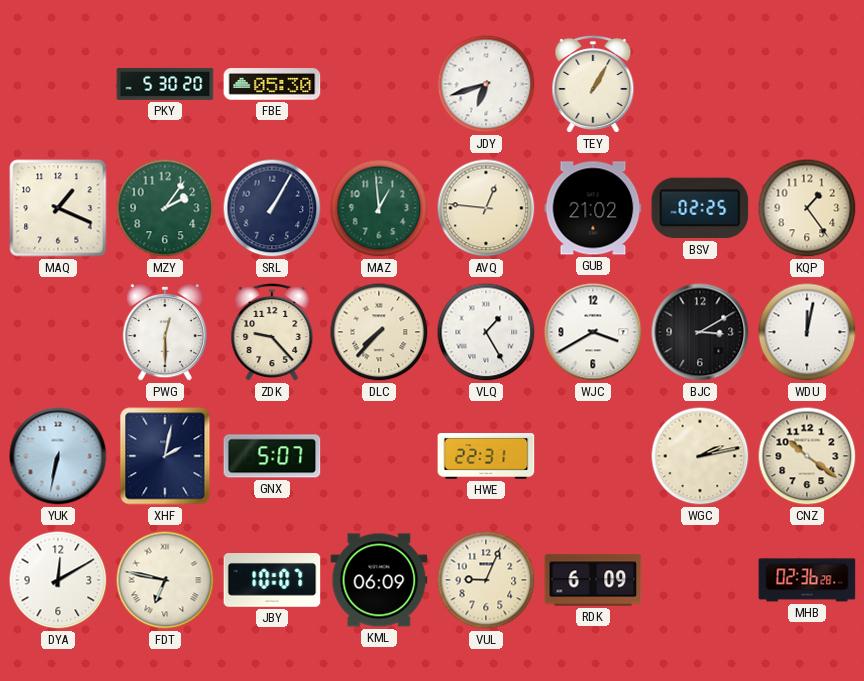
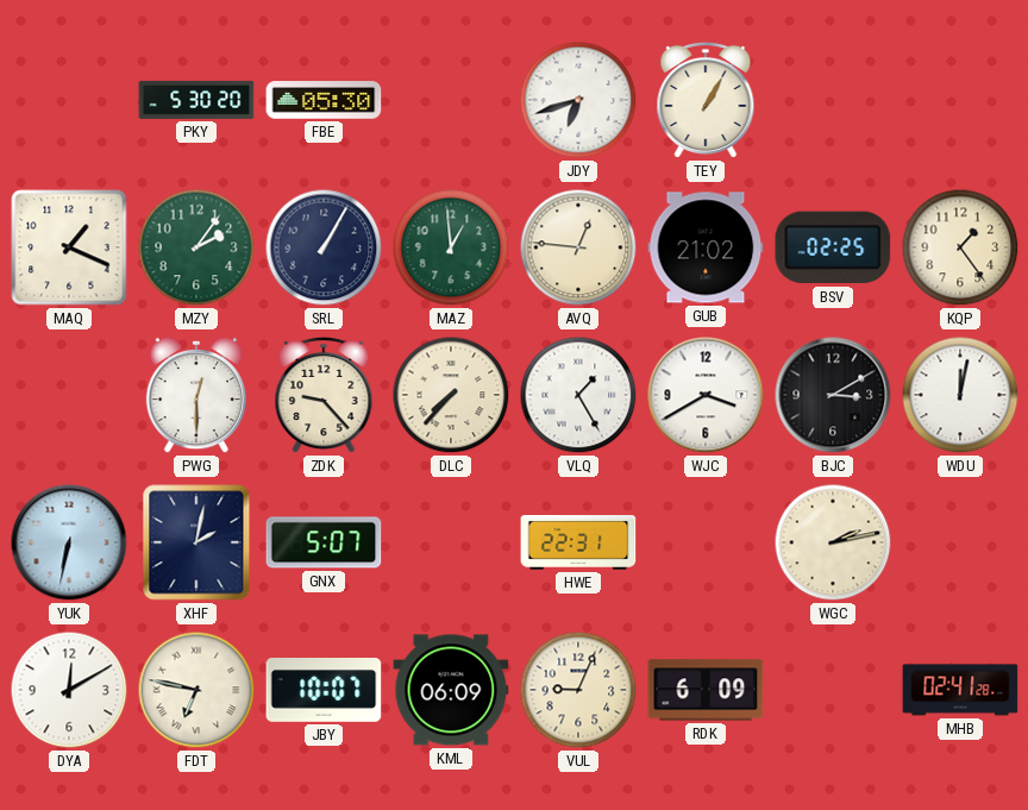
CNZ: 10:21 -> none (807, 456)
MHB: 02:36 -> 02:41 (960, 690)
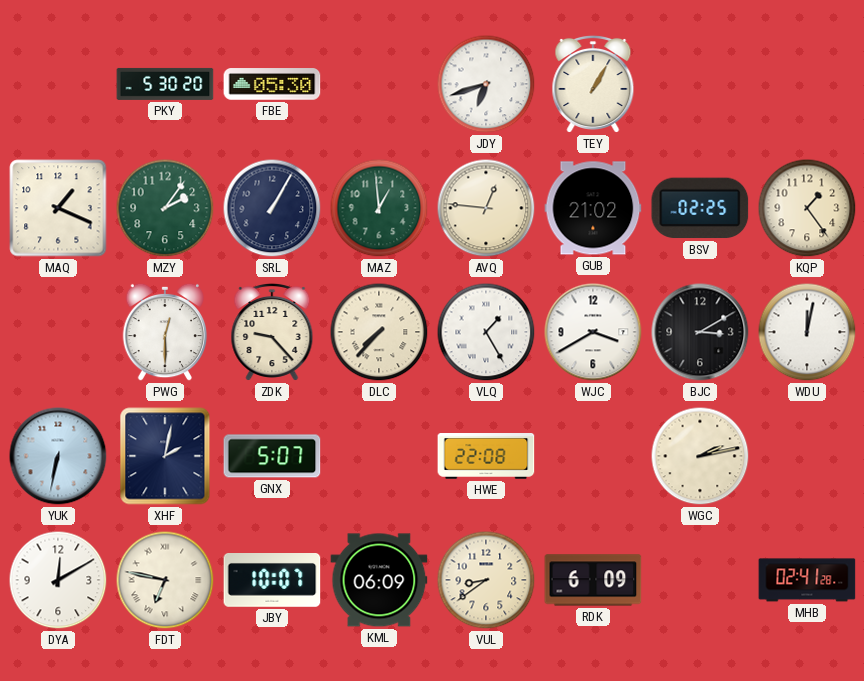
HWE: 22:31 -> 22:08 (486, 457)
VUL: 9:04 -> 8:39 (486, 580)
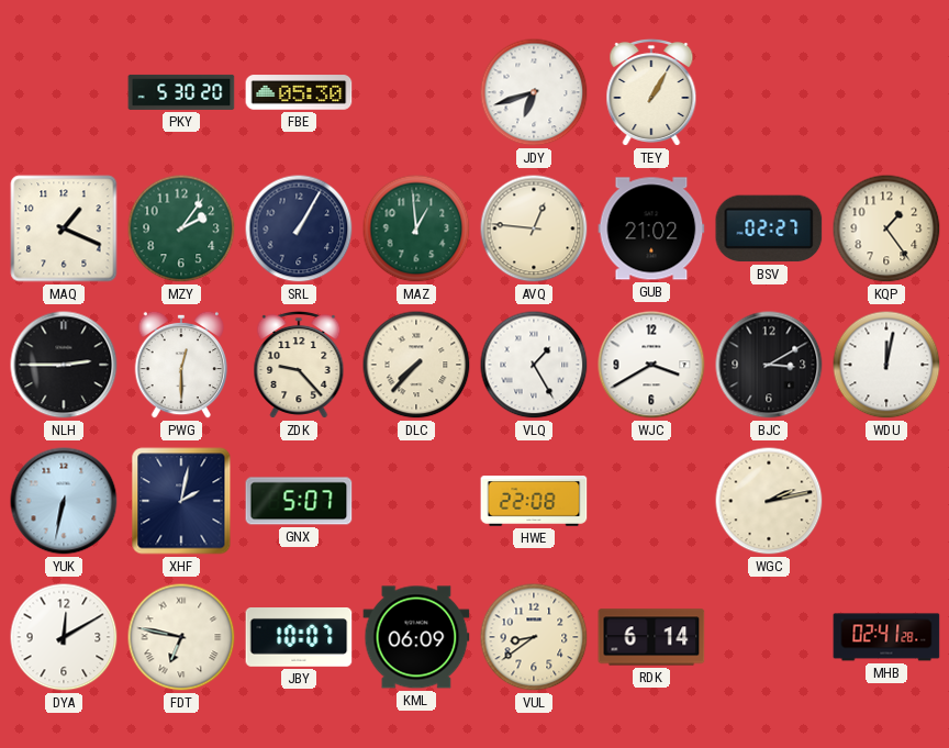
BSV: 02:25 -> 02:27 (769, 228)
NLH: none -> 2:45 (64, 365)
RDK: 6:09 -> 6:14 (651, 637)
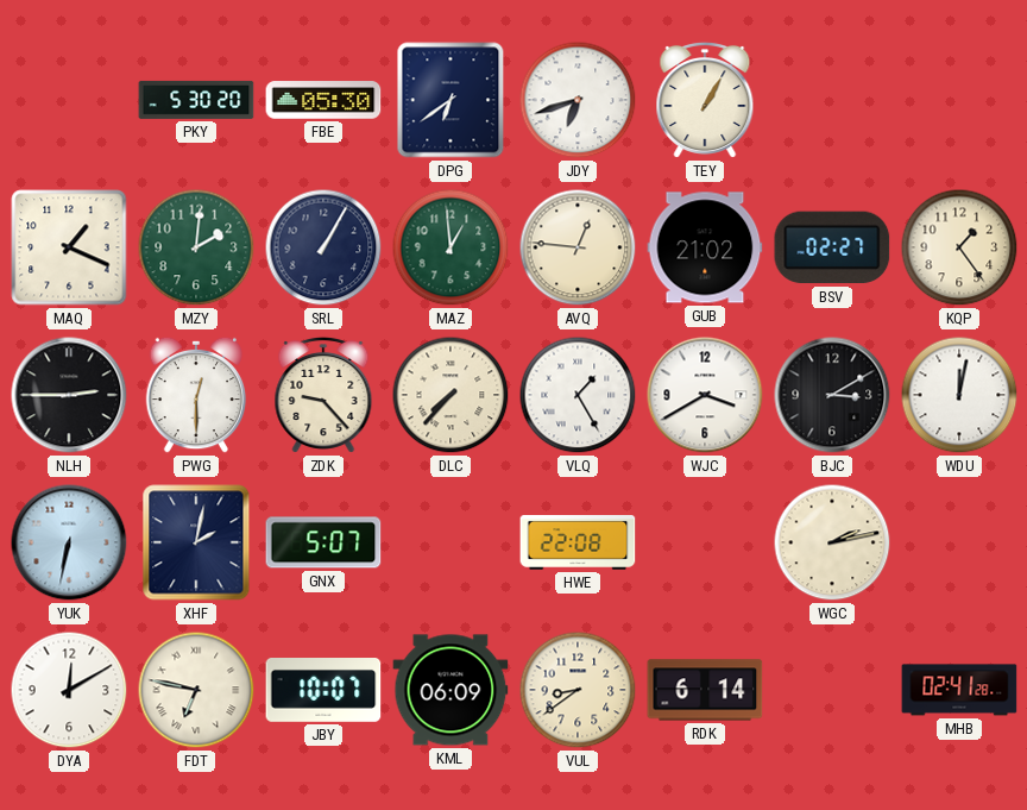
DPG: none -> 6:39 (451, 100)
MZY: 2:06 -> 2:01 (196, 247)
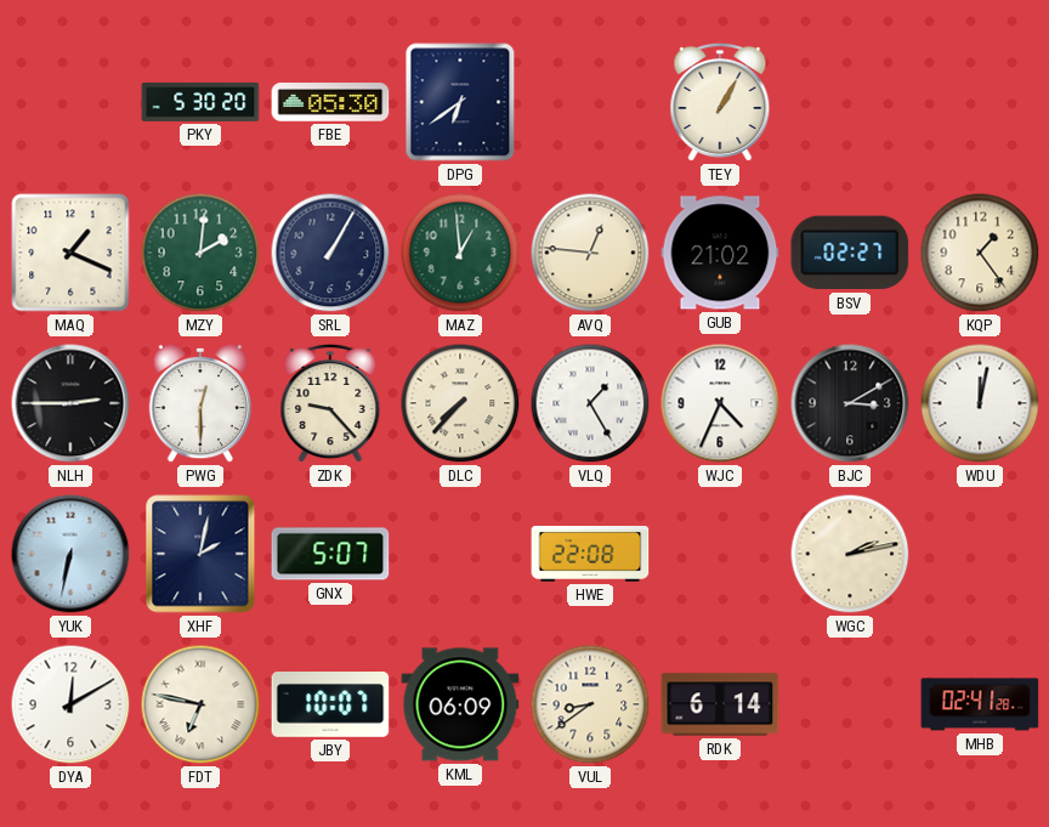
JDY: 6:42 -> none (578, 100)
WJC: 3:40 -> 4:34 (720, 403)
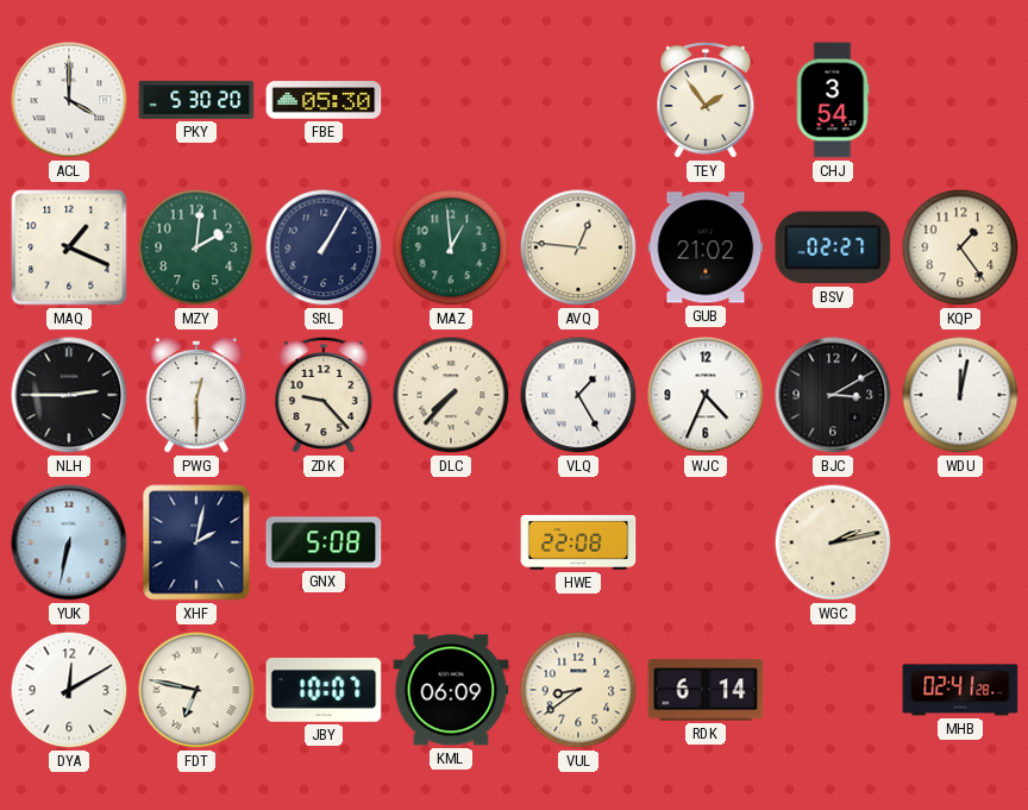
ACL: none -> 4:00 (69, 100)
DPG: 6:39 -> none (460, 102)
TEY: 1:05 -> 1:54 (706, 100)
CHJ: none -> 3:54 (833, 100)
GNX: 5:07 -> 5:08 (324, 542)
